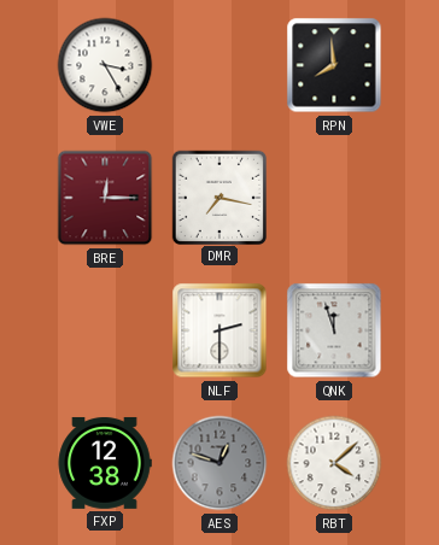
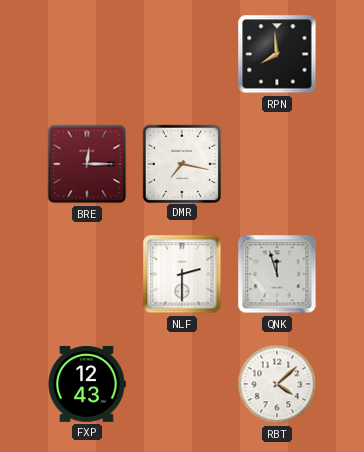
VWE: 3:25 -> none (105, 65)
FXP: 12:38 -> 12:43 (87, 384)
AES: 12:48 -> none (219, 463)
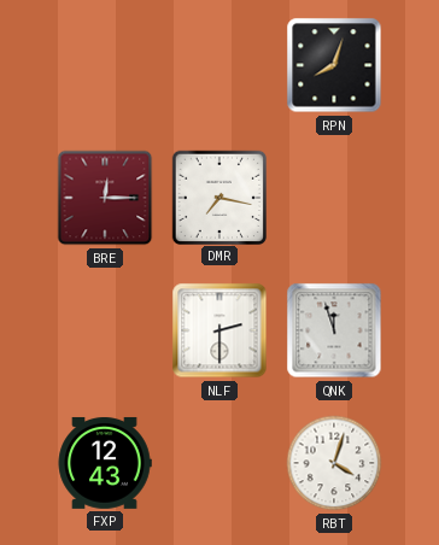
RPN: 7:59 -> 8:03 (334, 65)
RBT: 4:08 -> 4:03 (334, 463)
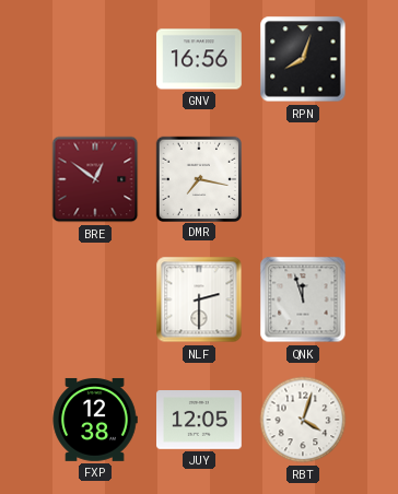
GNV: none -> 16:56 (200, 59)
BRE: 12:15 -> 12:51 (95, 179)
FXP: 12:43 -> 12:38 (95, 420)
JUY: none -> 12:05 (200, 421)
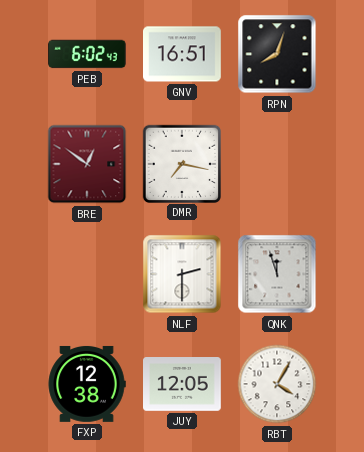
PEB: none -> 6:02 (88, 54)
GNV: 16:56 -> 16:51 (183, 54)
RBT: 4:03 -> 4:05 (277, 384)
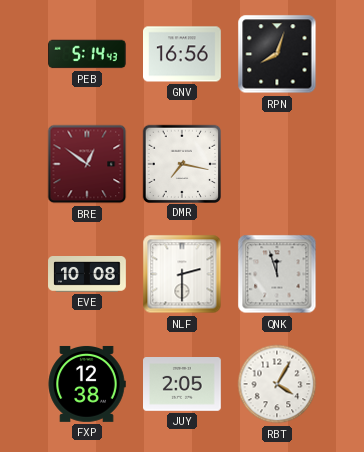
PEB: 6:02 -> 5:14 (88, 54)
GNV: 16:51 -> 16:56 (183, 54)
EVE: none -> 10:08 (87, 275)
JUY: 12:05 -> 2:05 (183, 385)
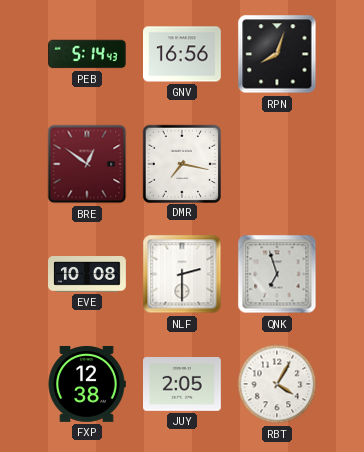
QNK: 11:57 -> 6:57 (277, 274)
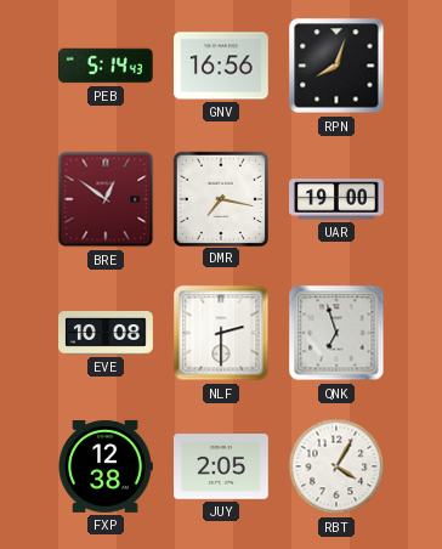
UAR: none -> 19:00 (338, 199)
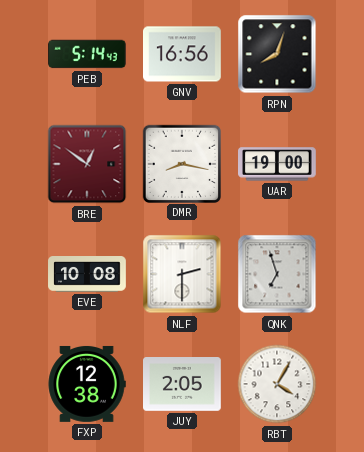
DMR: 7:17 -> 8:17 (181, 163)
